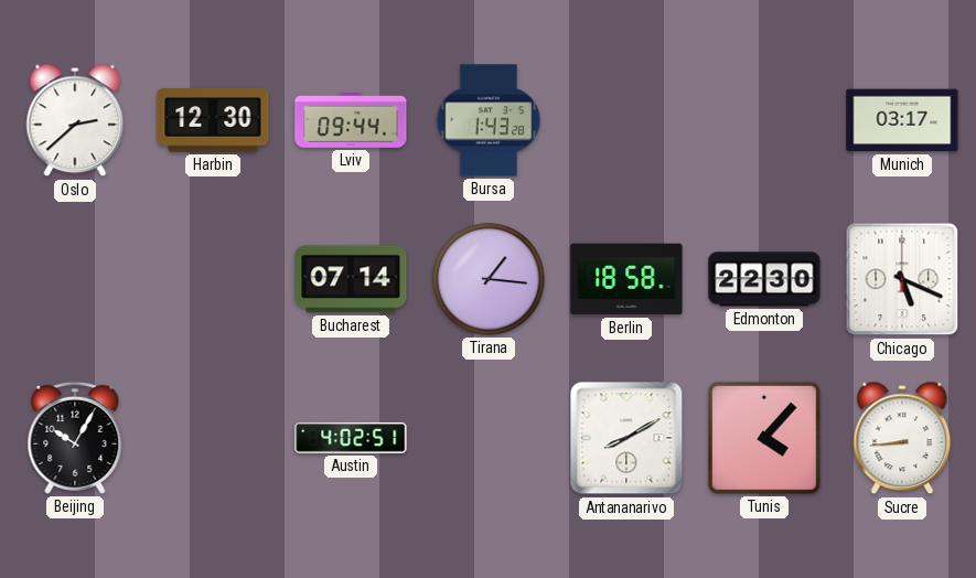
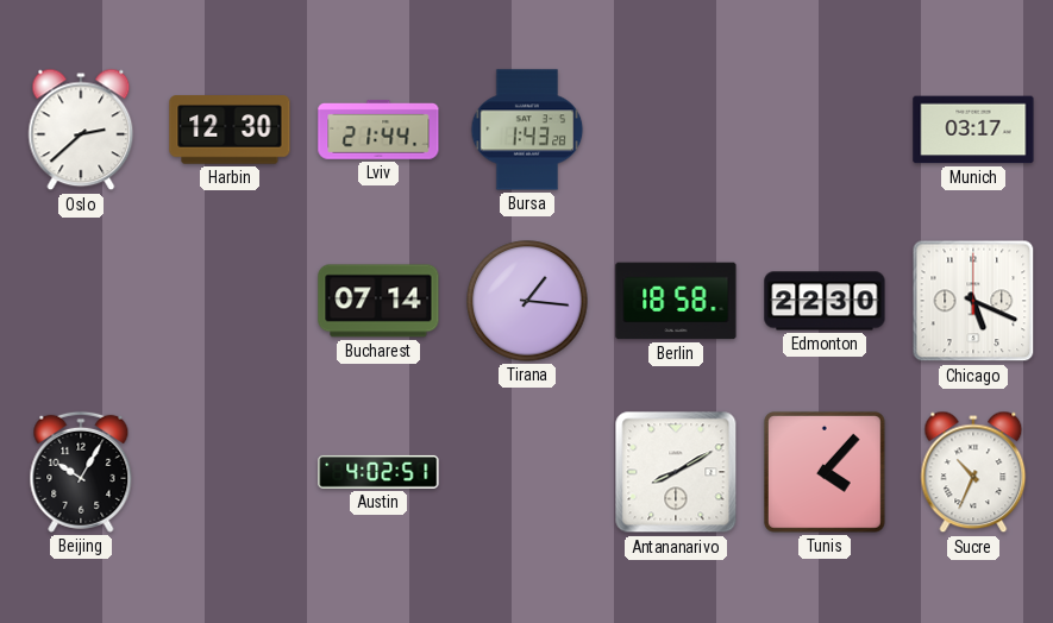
Lviv: 09:44 -> 21:44 (378, 130)
Sucre: 8:44 -> 10:34 (973, 472)
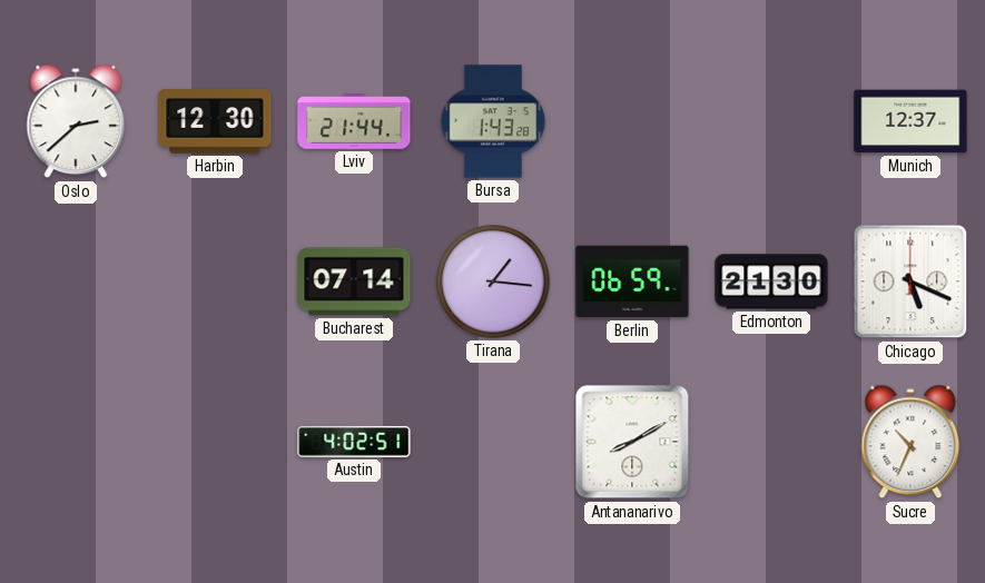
Munich: 03:17 -> 12:37 (910, 121)
Berlin: 18:58 -> 06:59 (632, 281)
Edmonton: 22:30 -> 21:30 (771, 281)
Beijing: 10:05 -> none (81, 472)
Tunis: 4:07 -> none (825, 472)
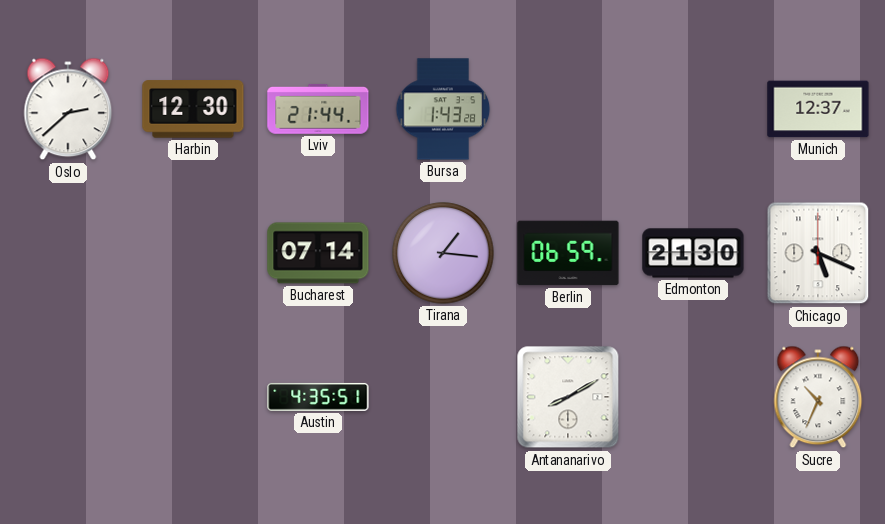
Austin: 4:02 -> 4:35 (318, 397)
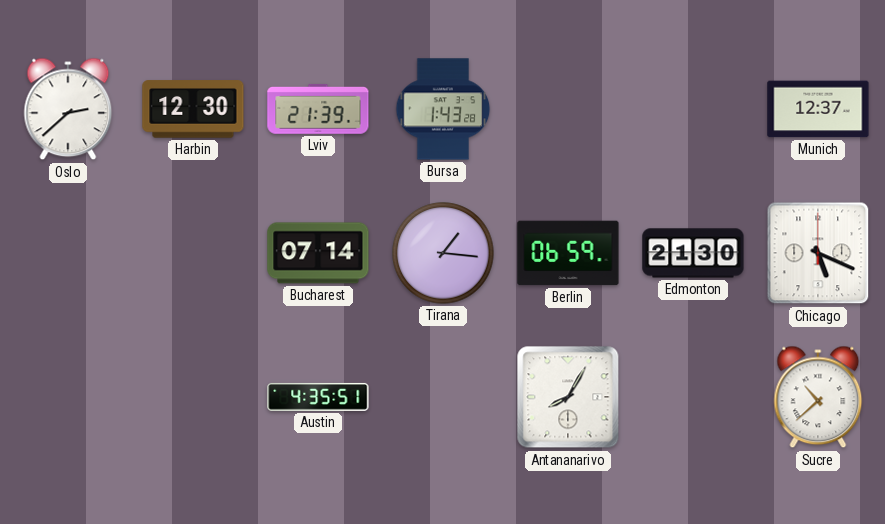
Lviv: 21:44 -> 21:39 (318, 109)
Antananarivo: 8:10 -> 8:05 (568, 397)
Sucre: 10:34 -> 10:38 (818, 397)
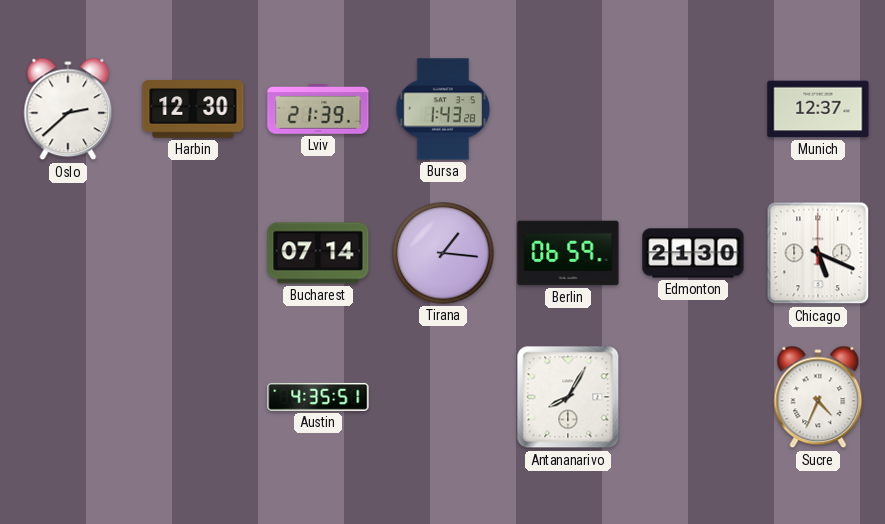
Sucre: 10:38 -> 4:34 (818, 397)
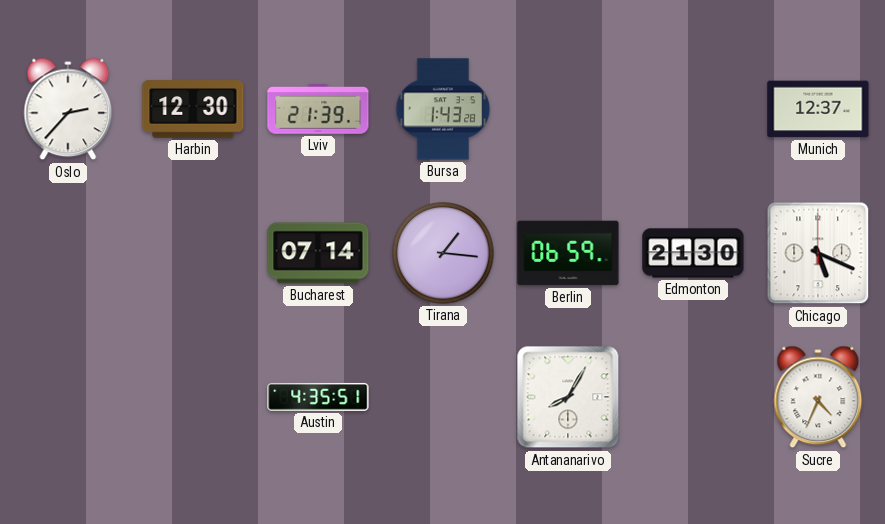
Oslo: 2:38 -> 2:37 (68, 109)
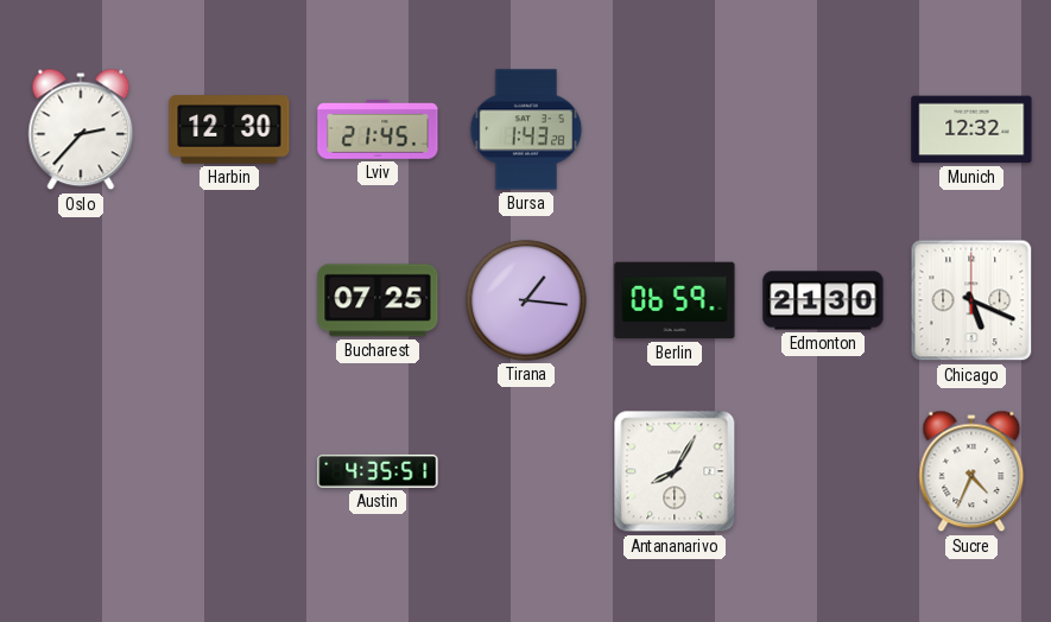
Lviv: 21:39 -> 21:45 (378, 129)
Munich: 12:37 -> 12:32 (971, 129)
Bucharest: 07:14 -> 07:25 (378, 300)
